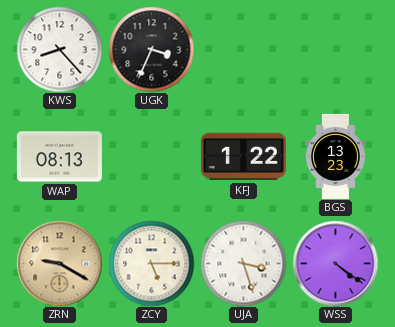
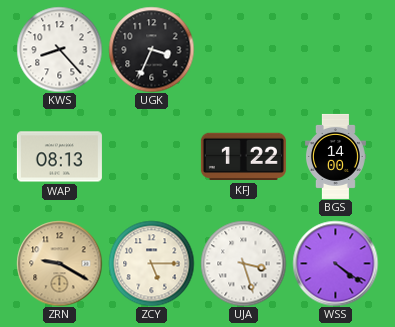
BGS: 13:23 -> 14:00 (336, 156)
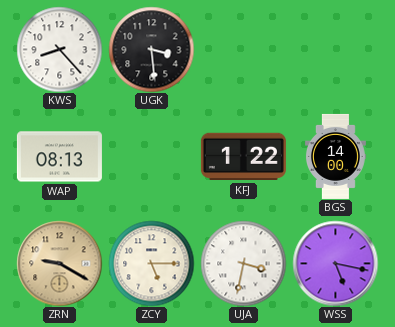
UGK: 3:34 -> 3:29 (151, 49)
UJA: 3:27 -> 3:32 (243, 263)
WSS: 4:21 -> 5:17 (335, 263)
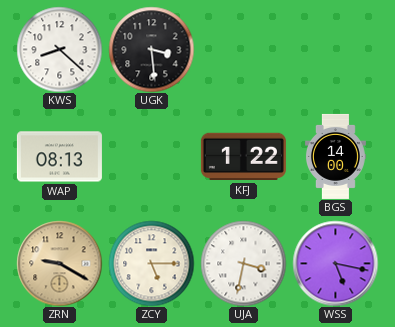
KWS: 8:23 -> 8:22 (59, 49)
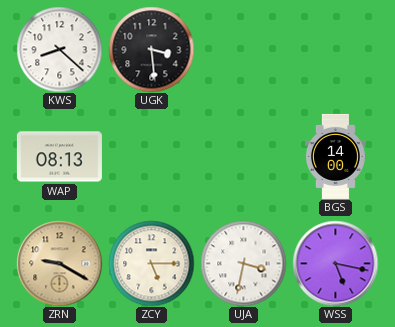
KFJ: 1:22 -> none (243, 157)
